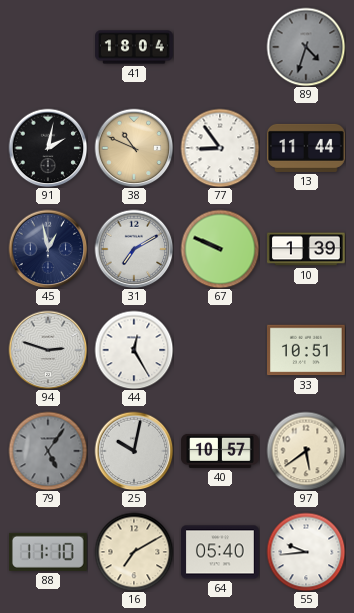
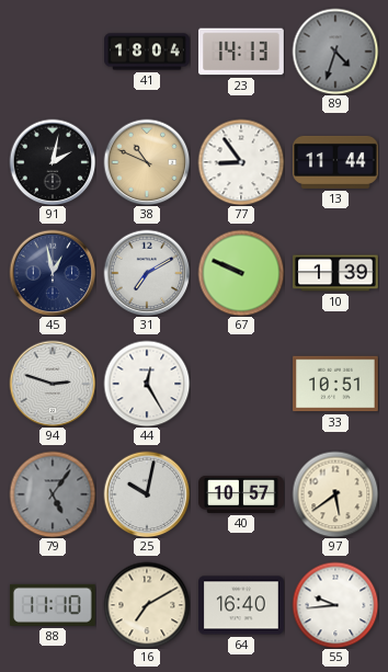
23: none -> 14:13 (242, 52)
64: 05:40 -> 16:40 (242, 605)
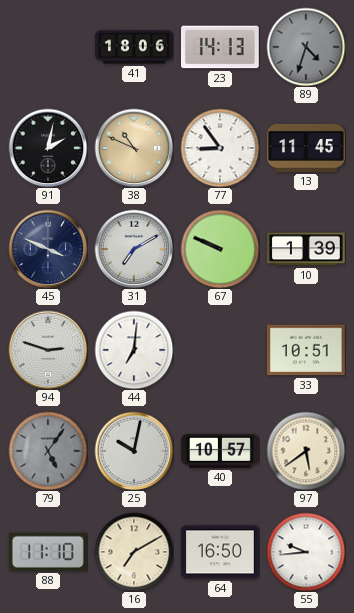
41: 18:04 -> 18:06 (134, 47)
13: 11:44 -> 11:45 (307, 148)
45: 12:58 -> 3:49 (48, 249)
44: 12:25 -> 7:01 (134, 350)
64: 16:40 -> 16:50 (221, 552)
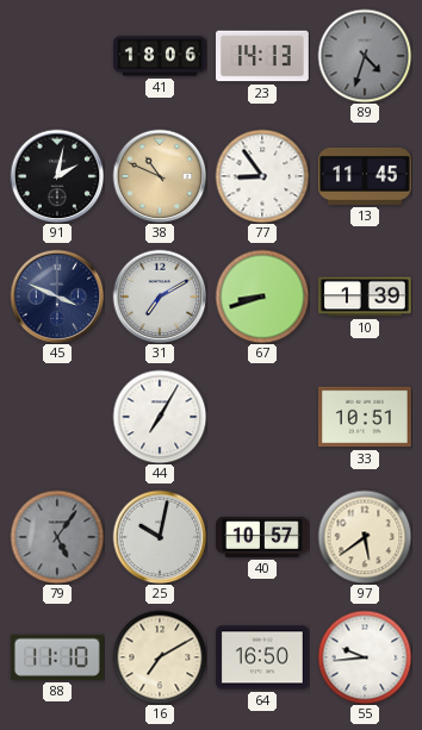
67: 9:49 -> 8:42 (262, 297)
94: 2:48 -> none (48, 350)
44: 7:01 -> 7:05 (160, 417)
